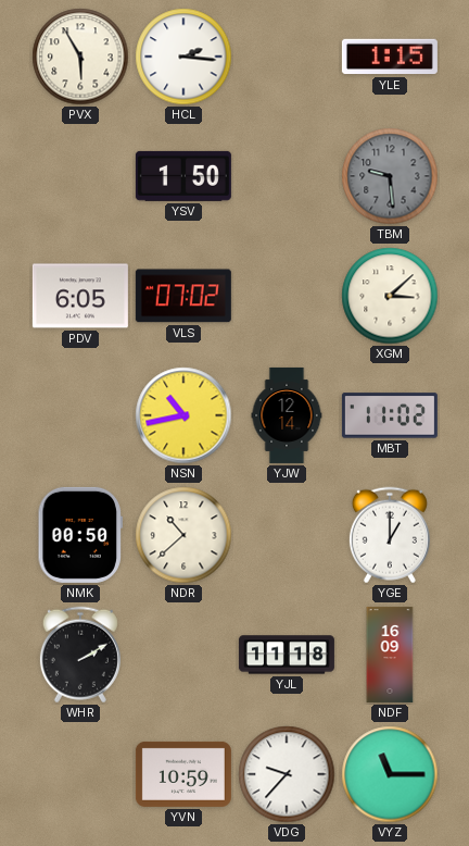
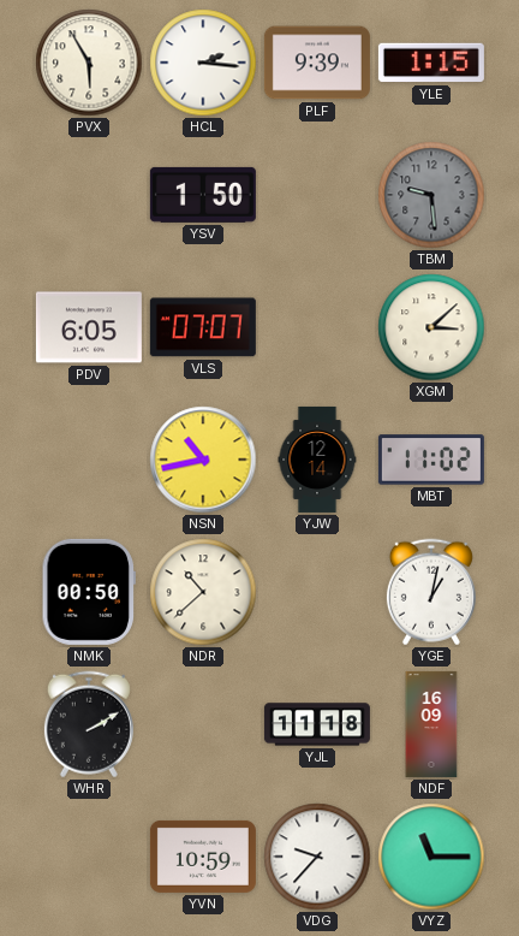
PLF: none -> 9:39 (317, 63)
VLS: 07:02 -> 07:07 (203, 327)
YGE: 1:00 -> 1:02 (431, 592)
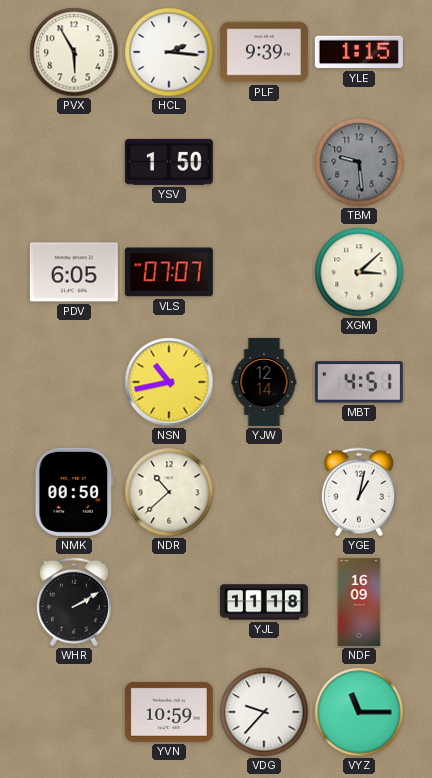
MBT: 11:02 -> 4:51 (359, 382)
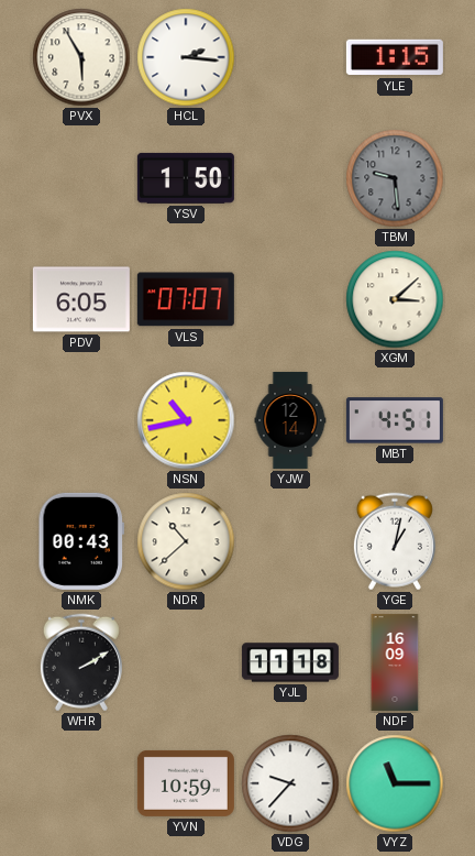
PLF: 9:39 -> none (264, 52)
NMK: 00:50 -> 00:43 (80, 541)
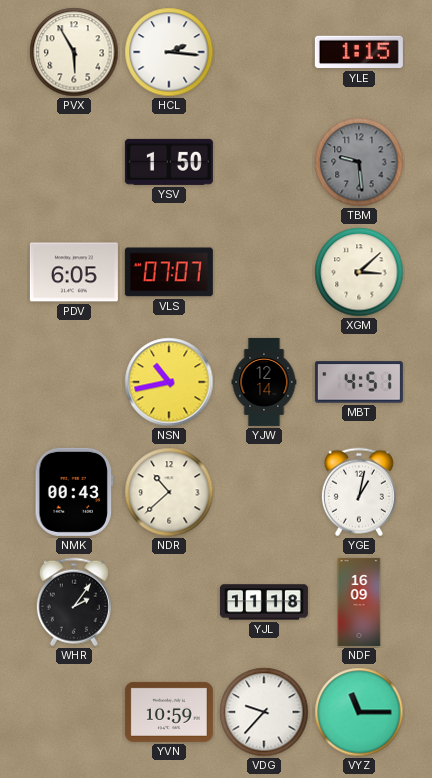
WHR: 2:10 -> 2:06 (74, 602)
